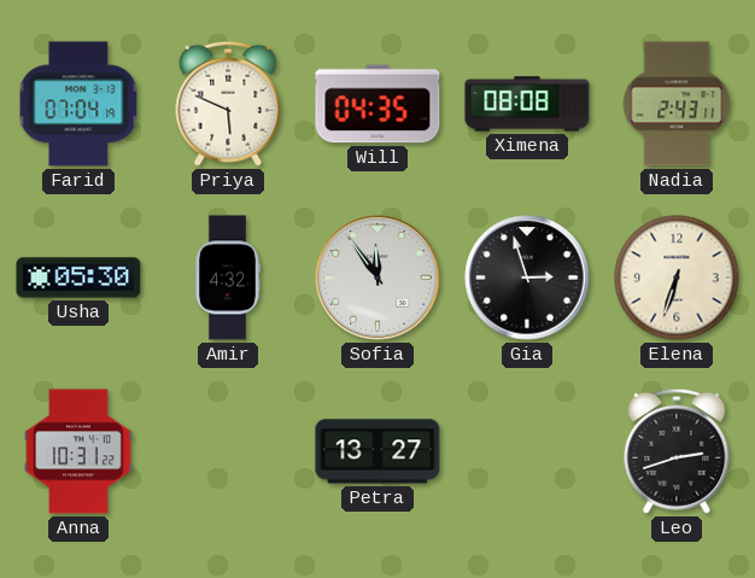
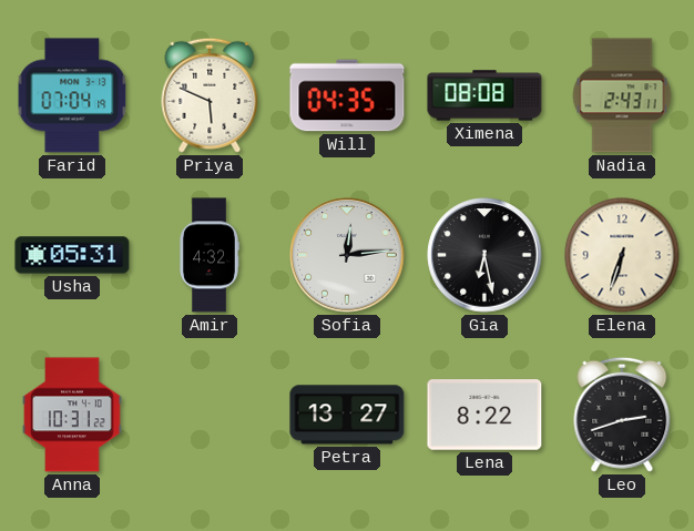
Usha: 05:30 -> 05:31 (72, 255)
Sofia: 11:54 -> 12:14 (347, 255)
Gia: 2:57 -> 6:28 (484, 255)
Lena: none -> 8:22 (484, 415)
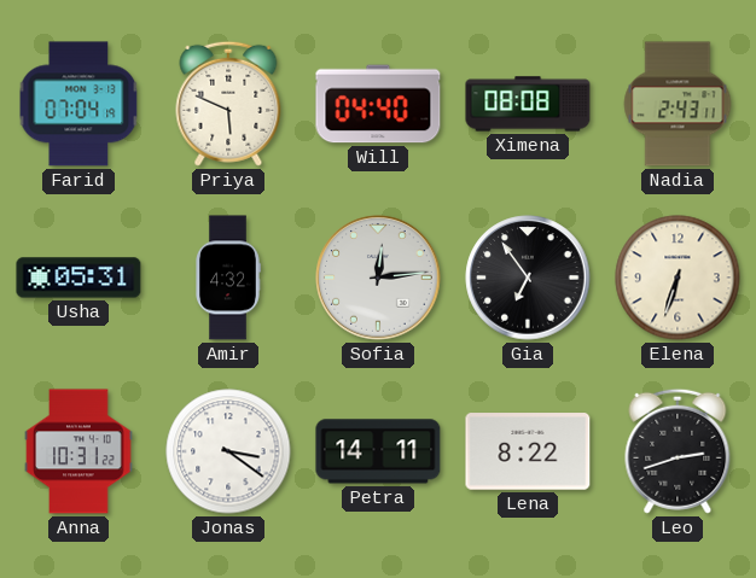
Will: 04:35 -> 04:40 (378, 104)
Gia: 6:28 -> 6:54 (528, 278)
Jonas: none -> 3:21 (228, 451)
Petra: 13:27 -> 14:11 (378, 451)
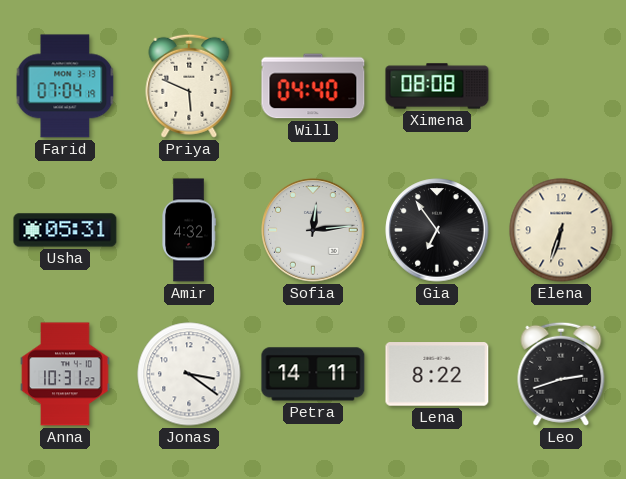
Nadia: 2:43 -> none (678, 104)
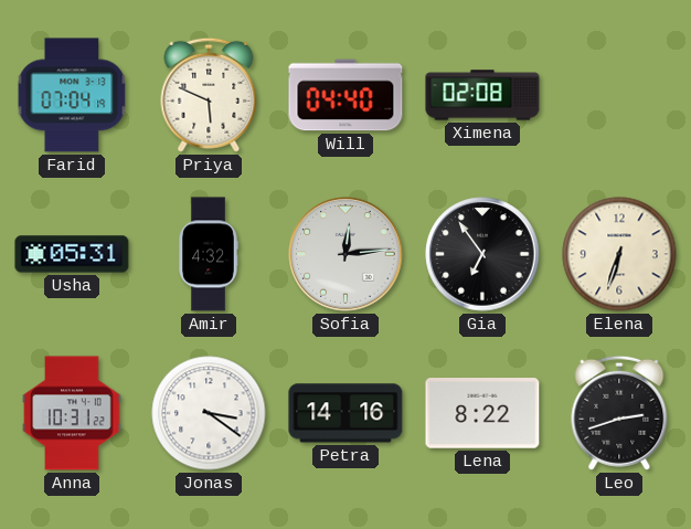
Ximena: 08:08 -> 02:08 (482, 95)
Petra: 14:11 -> 14:16 (345, 413)
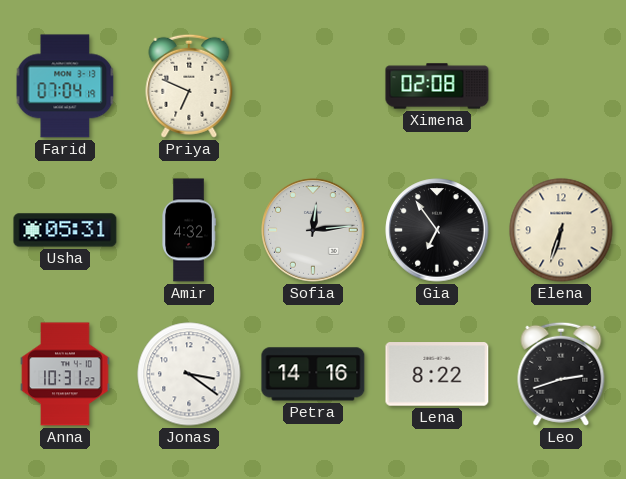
Priya: 5:49 -> 6:49 (189, 86)
Will: 04:40 -> none (345, 95)
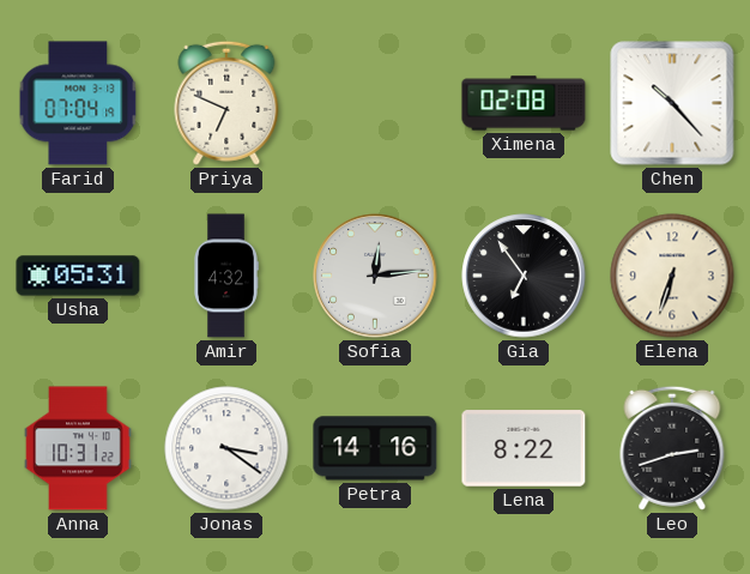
Chen: none -> 10:23 (672, 103)
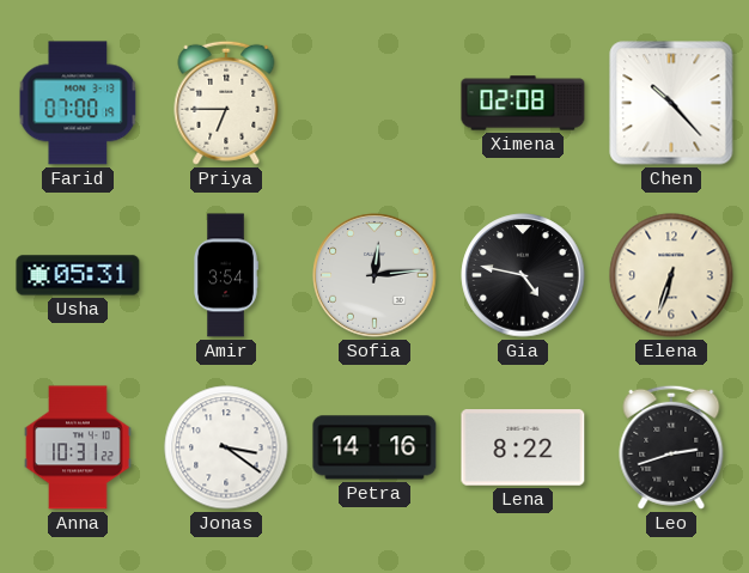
Farid: 07:04 -> 07:00 (78, 103)
Priya: 6:49 -> 6:45 (226, 103)
Amir: 4:32 -> 3:54 (226, 275)
Gia: 6:54 -> 4:47 (523, 275)
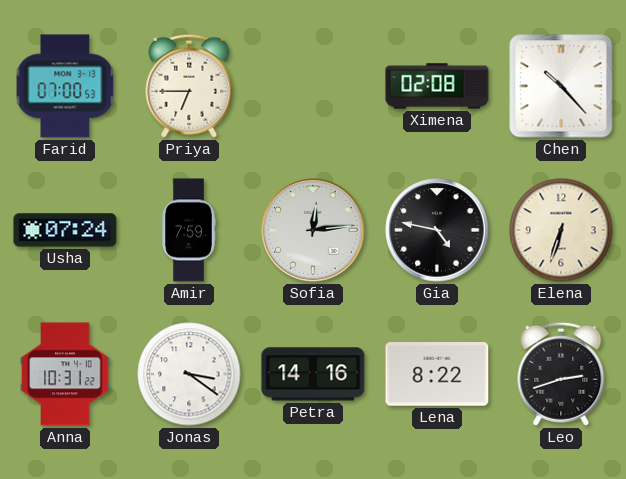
Farid: 07:00:19 -> 07:00:53 (65, 86)
Usha: 05:31 -> 07:24 (65, 230)
Amir: 3:54 -> 7:59 (189, 230)
